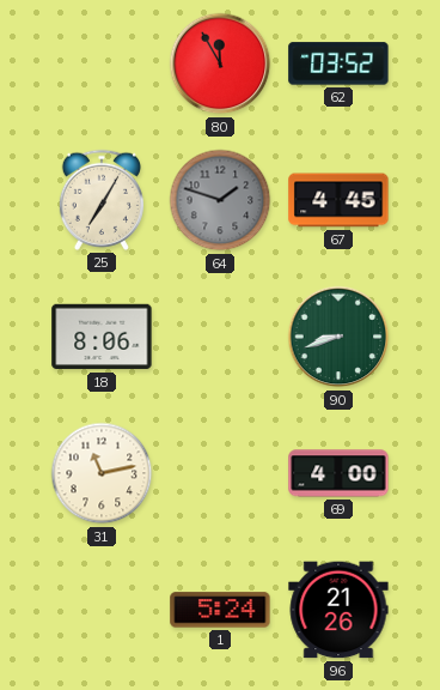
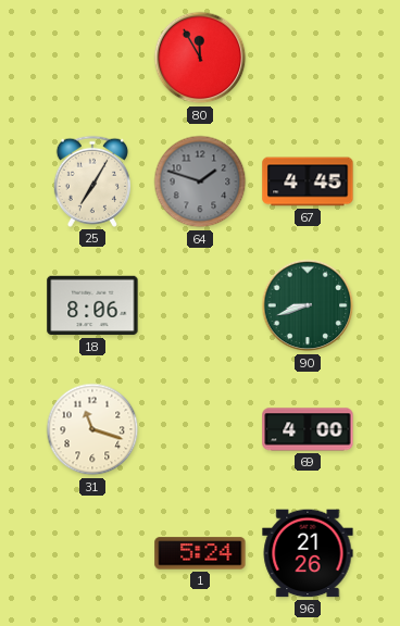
62: 03:52 -> none (338, 63)
31: 11:13 -> 11:18 (92, 429)
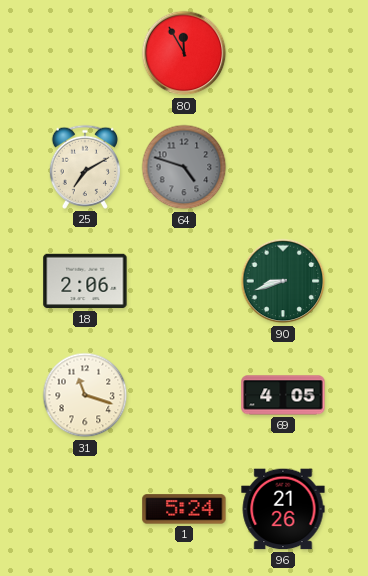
25: 7:05 -> 7:10 (85, 167)
64: 1:48 -> 4:48 (184, 167)
67: 4:45 -> none (308, 181)
18: 8:06 -> 2:06 (85, 281)
69: 4:00 -> 4:05 (283, 395)
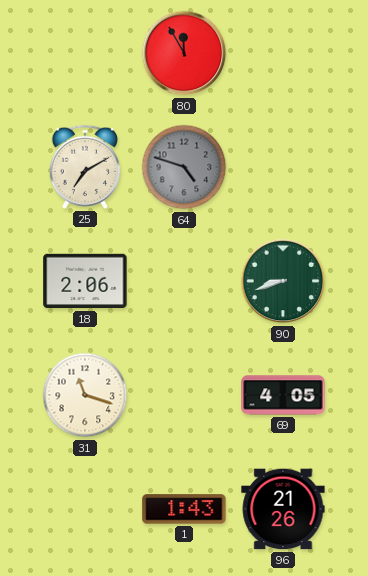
1: 5:24 -> 1:43 (184, 509)
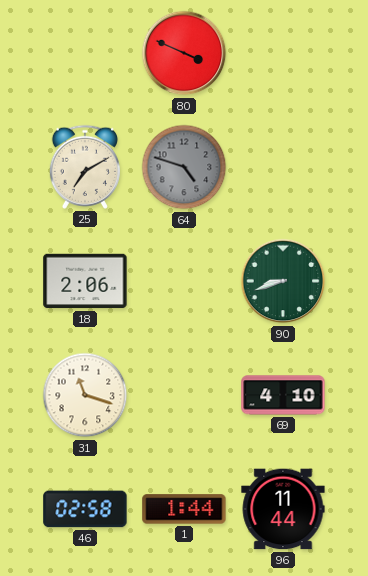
80: 11:55 -> 3:49 (184, 53)
69: 4:05 -> 4:10 (283, 395)
46: none -> 02:58 (85, 509)
1: 1:43 -> 1:44 (184, 509)
96: 21:26 -> 11:44 (283, 509)
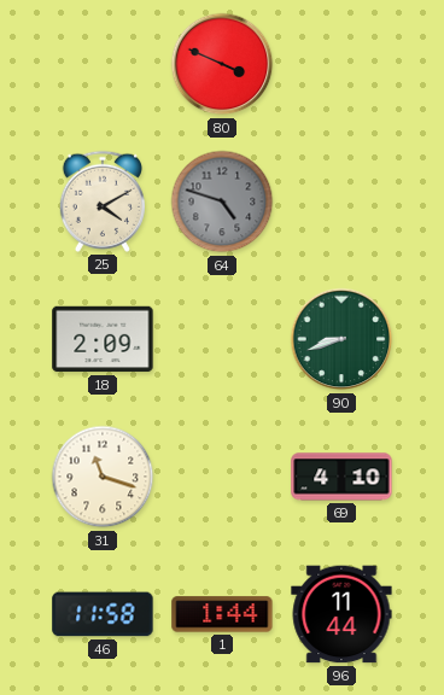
25: 7:10 -> 4:10 (103, 202)
18: 2:06 -> 2:09 (103, 339)
46: 02:58 -> 11:58 (103, 614)
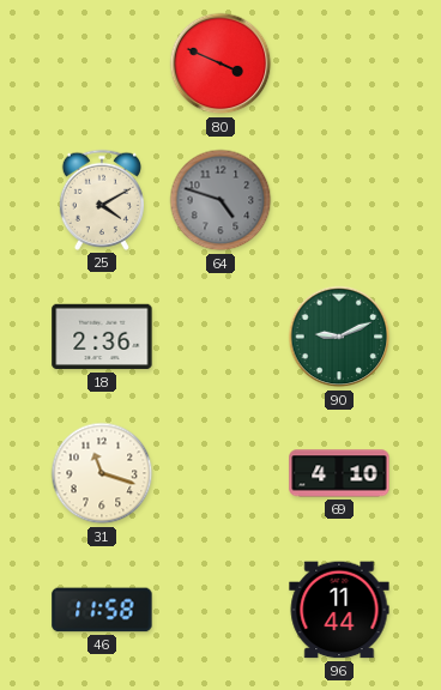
18: 2:09 -> 2:36 (102, 337)
90: 8:42 -> 9:11 (339, 337)
1: 1:44 -> none (222, 614)
